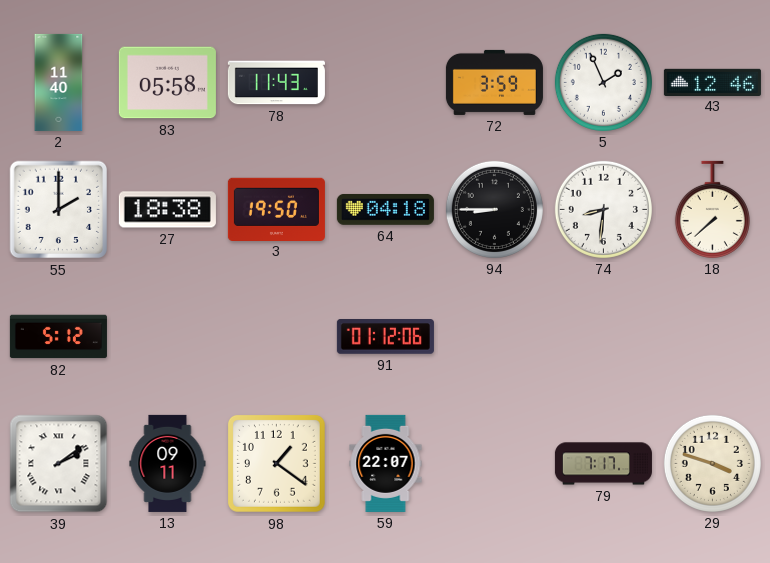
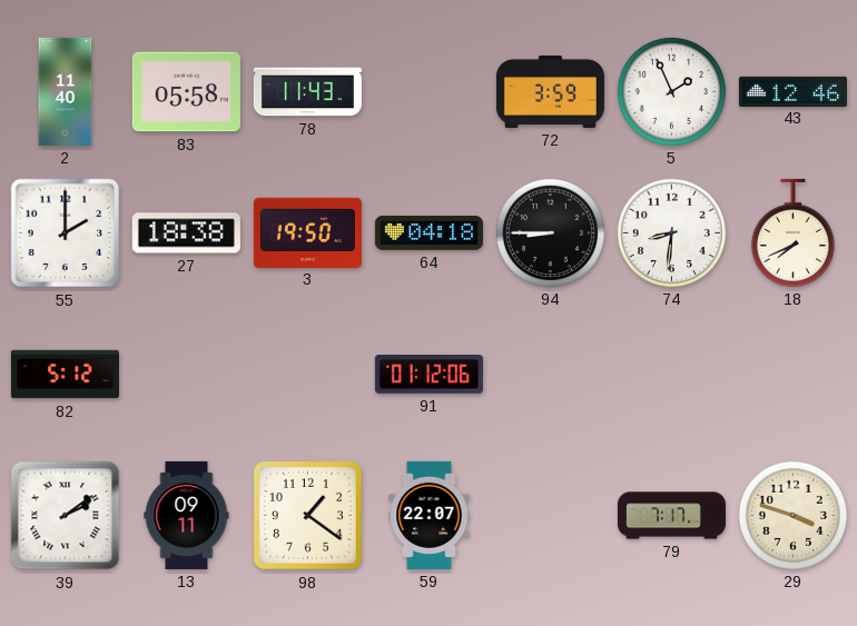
18: 7:38 -> 7:41 (792, 232)
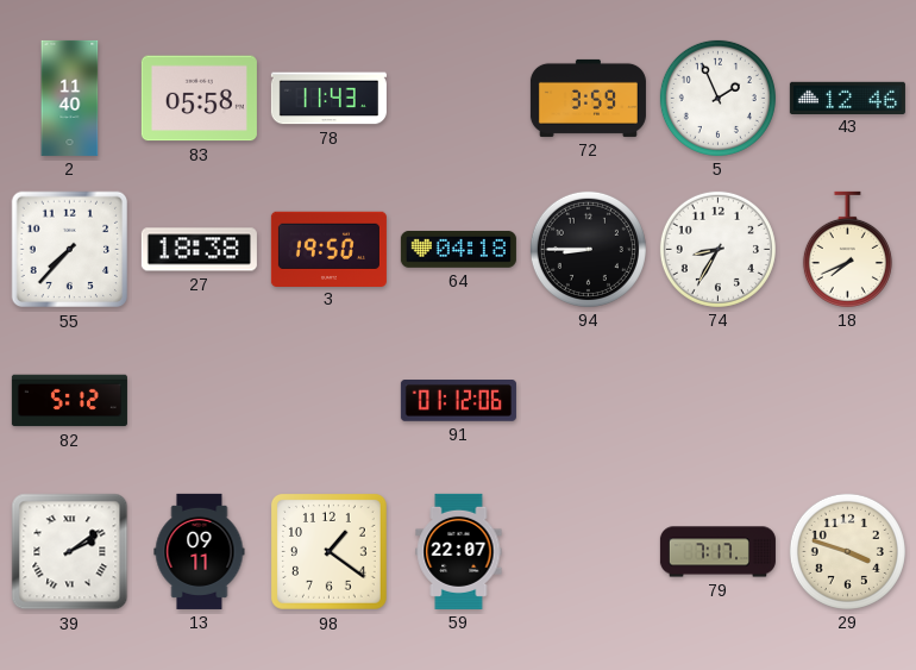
55: 2:00 -> 7:37 (70, 250)
74: 8:31 -> 8:35 (717, 249)
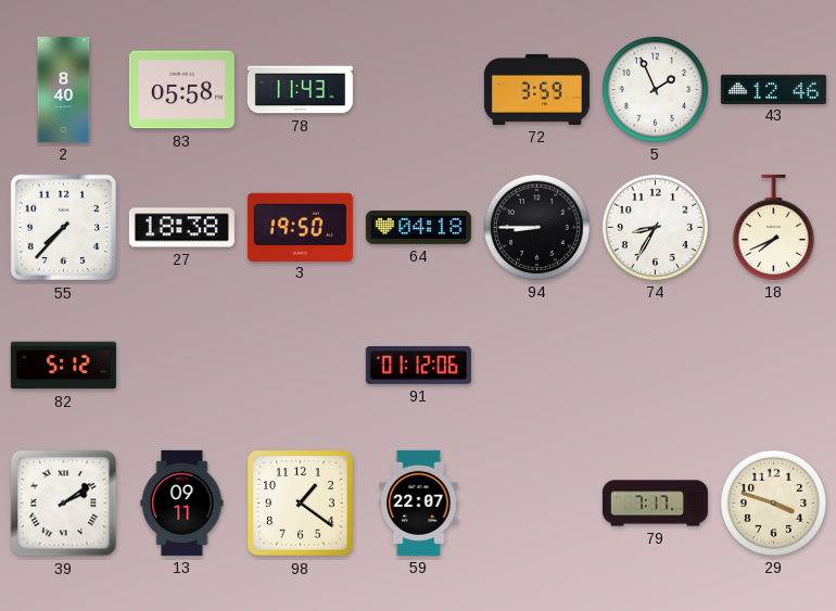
2: 11:40 -> 8:40 (64, 89)
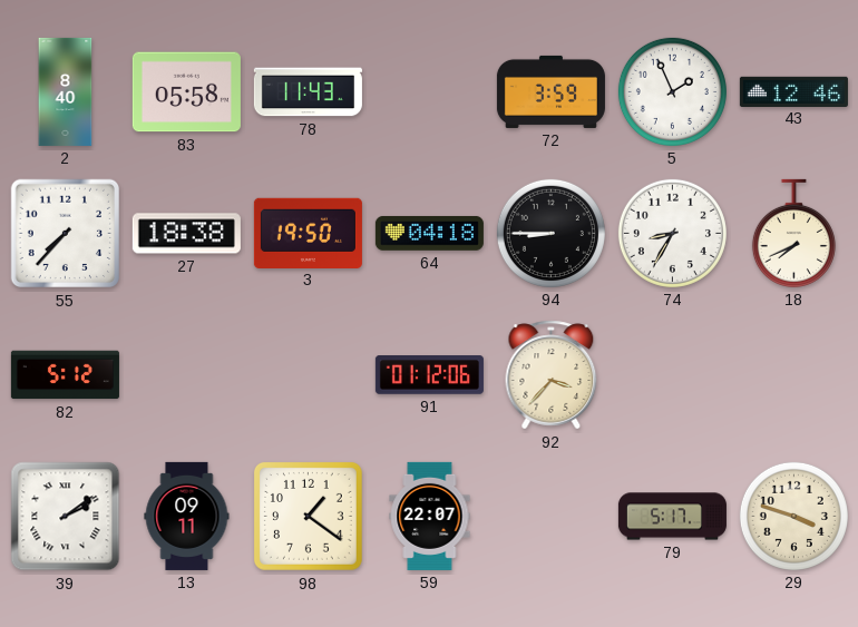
92: none -> 3:37 (552, 375)
79: 7:17 -> 5:17 (672, 517)
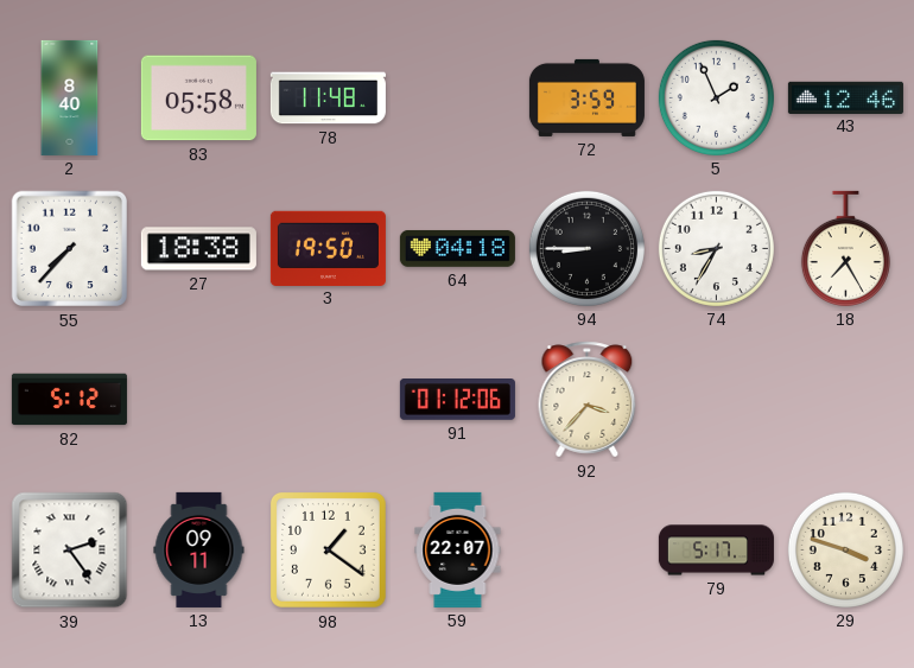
78: 11:43 -> 11:48 (328, 98)
18: 7:41 -> 7:25 (845, 248)
39: 2:09 -> 2:24 (70, 551)
